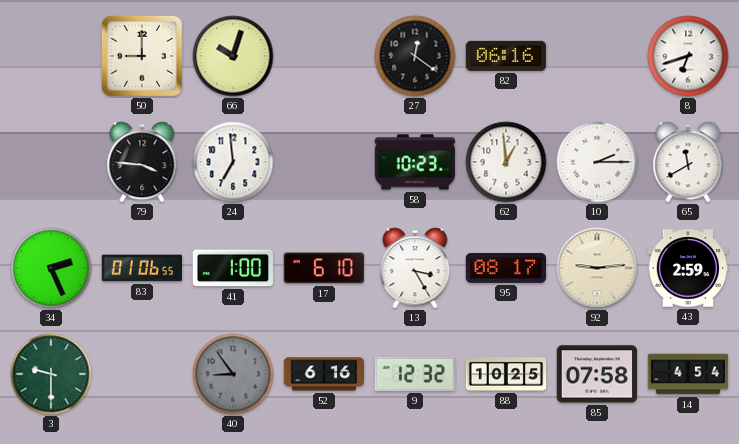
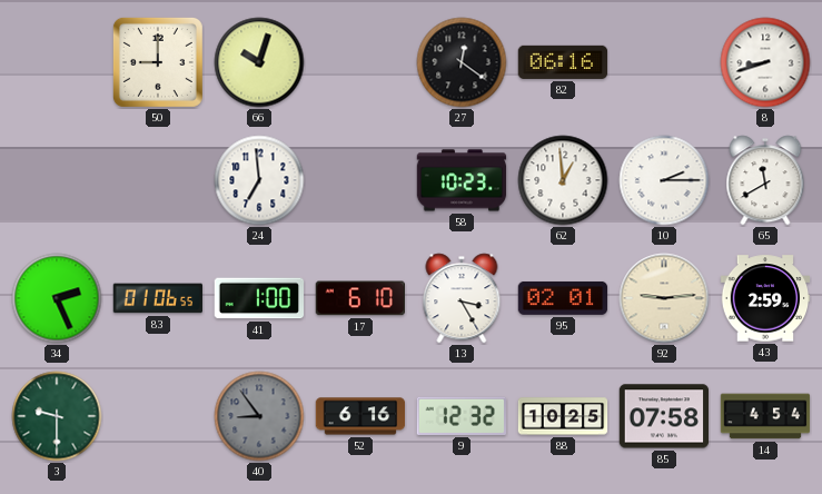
8: 6:42 -> 8:42 (765, 62)
79: 3:46 -> none (142, 162)
95: 08:17 -> 02:01 (563, 298)
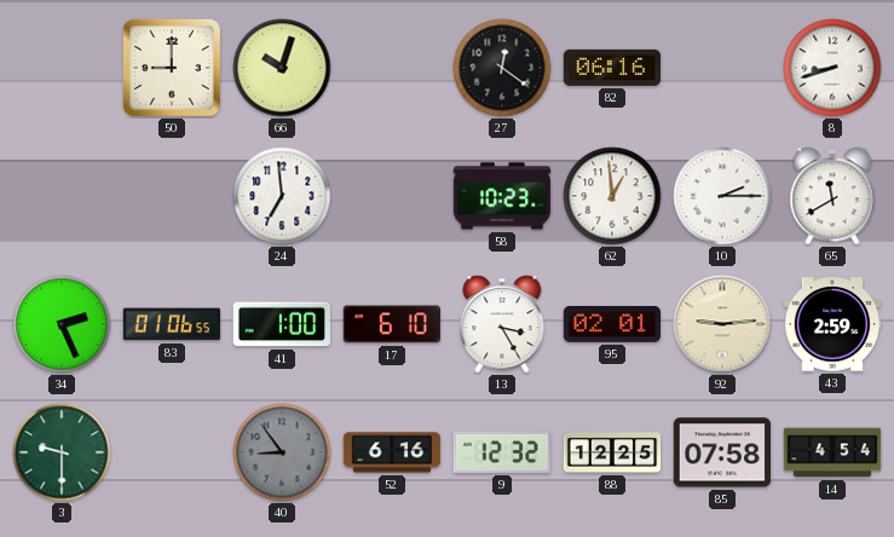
88: 10:25 -> 12:25 (612, 452)
